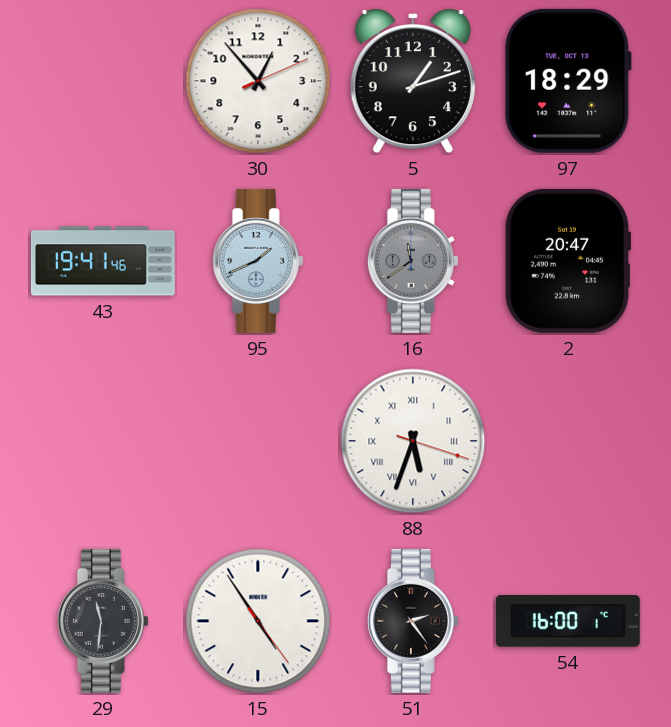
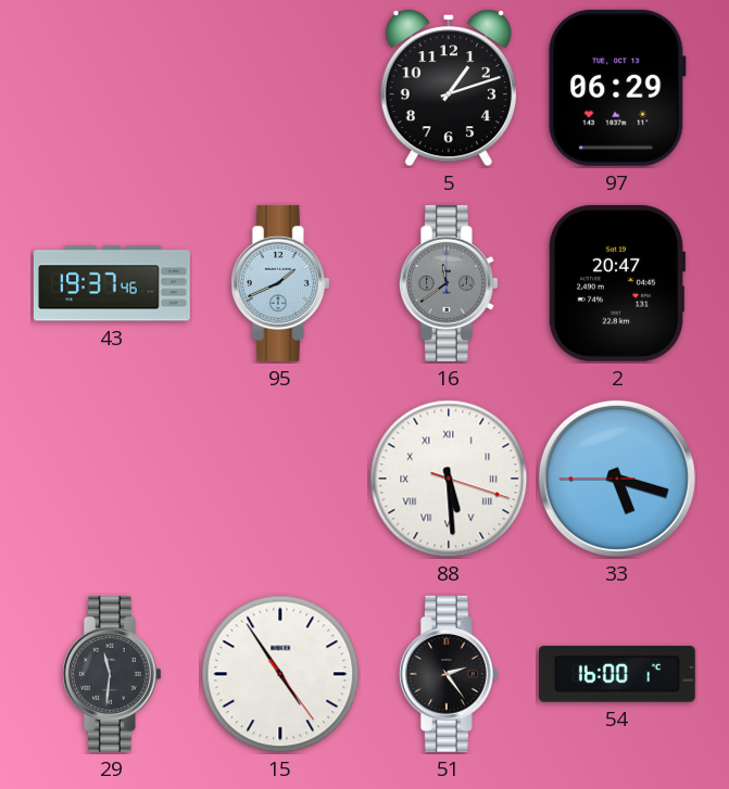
30: 12:53 -> none (258, 81)
97: 18:29 -> 06:29 (617, 88)
43: 19:41 -> 19:37 (112, 283)
88: 5:33 -> 5:29 (449, 479)
33: none -> 5:17 (617, 479)
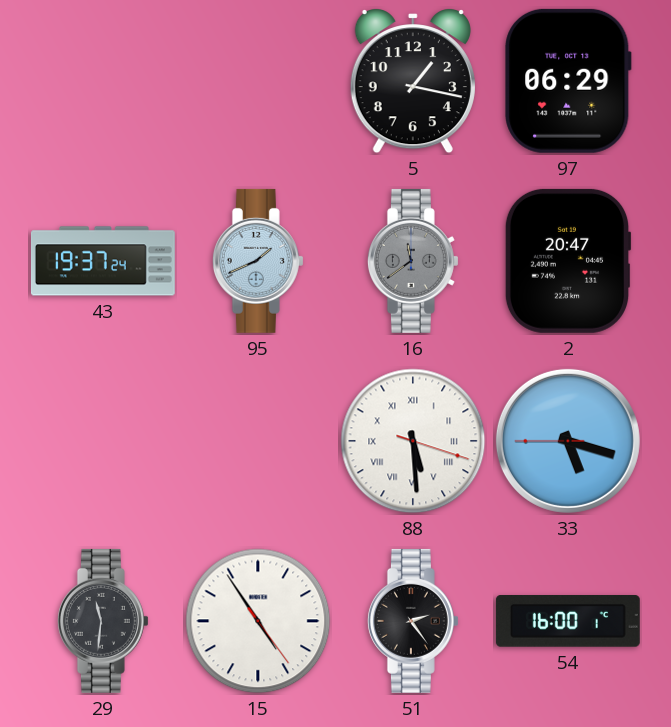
5: 1:12 -> 1:17 (413, 82)
43: 19:37:46 -> 19:37:24 (103, 261)
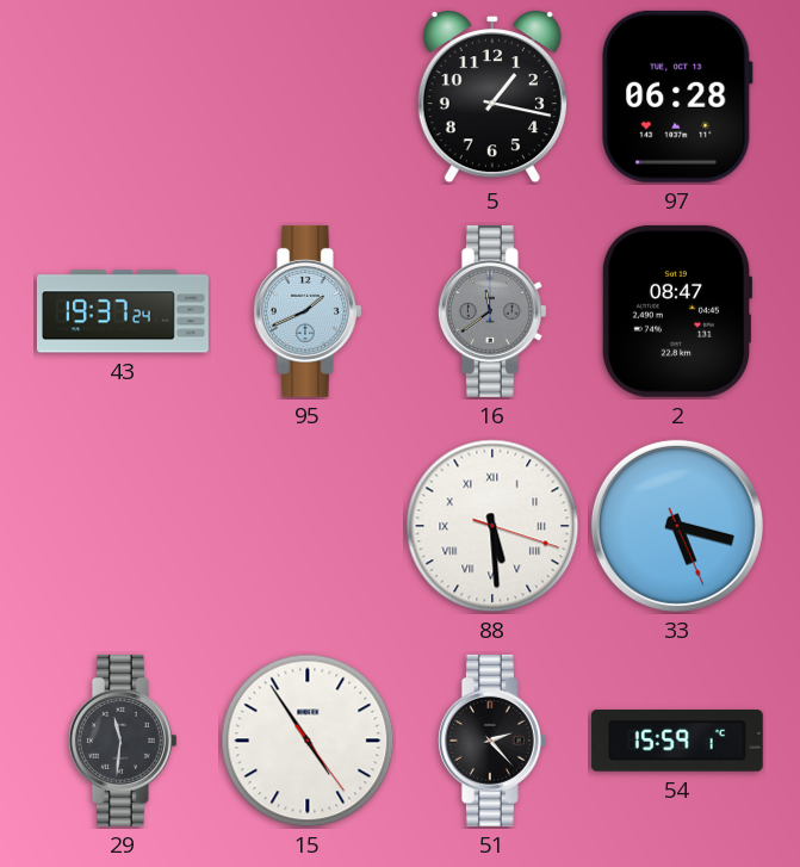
97: 06:29 -> 06:28 (677, 97)
2: 20:47 -> 08:47 (677, 311)
33: 5:17:45 -> 5:17:26 (677, 526)
51: 2:24 -> 2:23 (492, 741)
54: 16:00 -> 15:59 (677, 741)
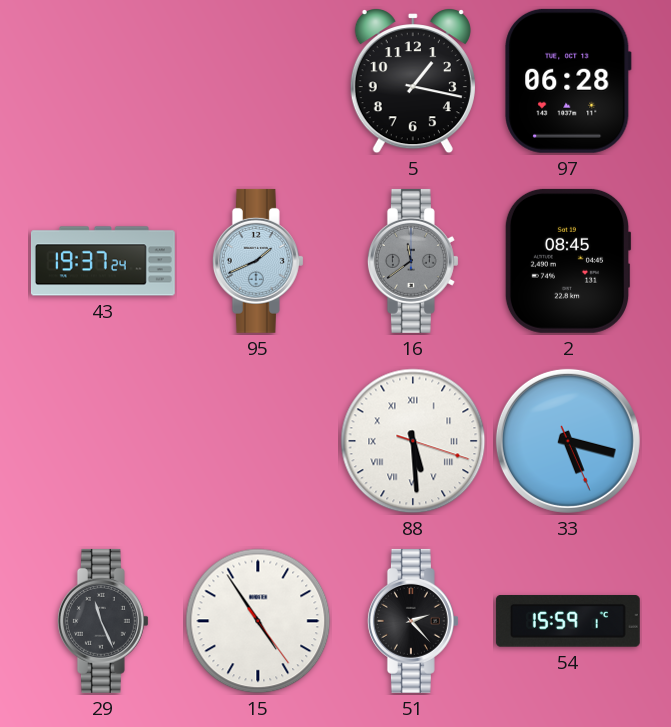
2: 08:47 -> 08:45 (568, 261)
29: 11:31 -> 11:26 (103, 621)
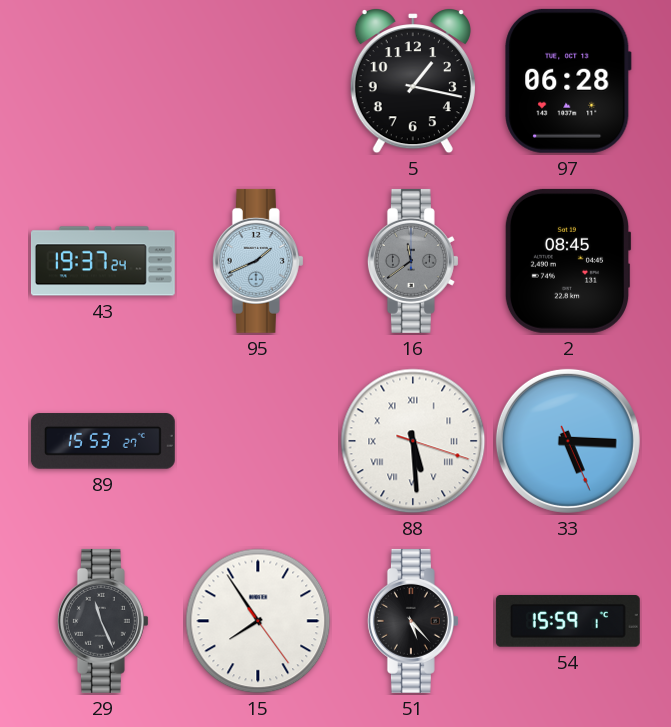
89: none -> 15:53 (103, 441)
33: 5:17 -> 5:15 (568, 441)
15: 4:54 -> 7:54 (258, 621)
51: 2:23 -> 5:23 (413, 621)
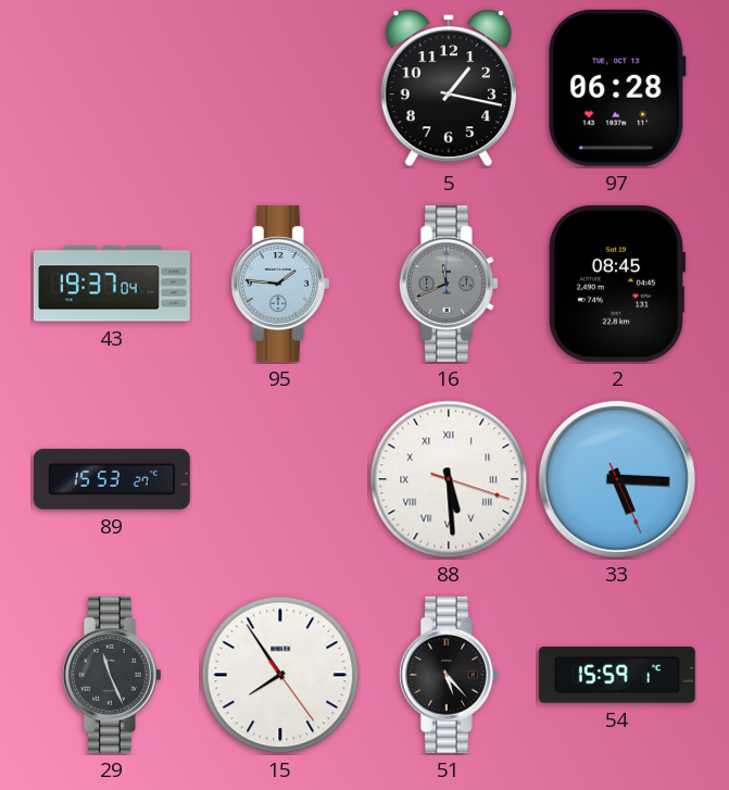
43: 19:37:24 -> 19:37:04 (112, 284)
95: 1:41 -> 1:46 (280, 284)
16: 11:39 -> 11:41 (449, 284)
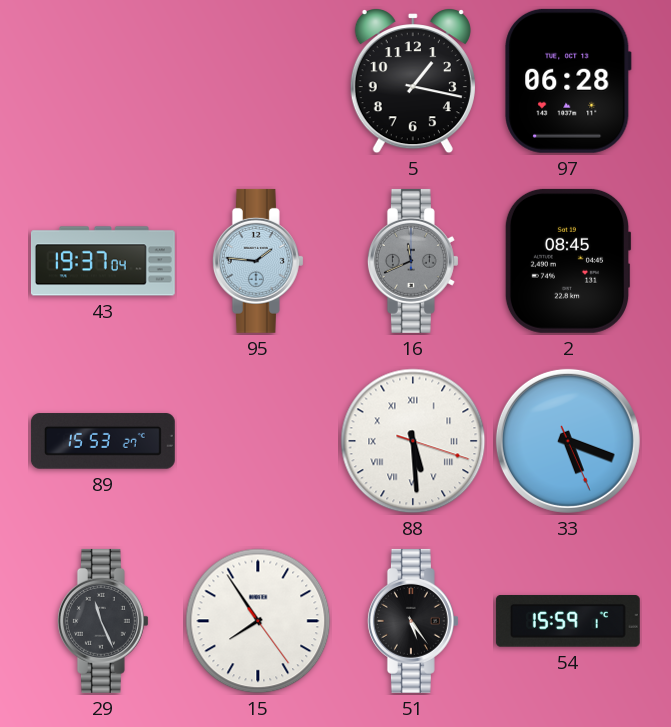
33: 5:15 -> 5:18 (568, 441)
51: 5:23 -> 5:24 (413, 621)
